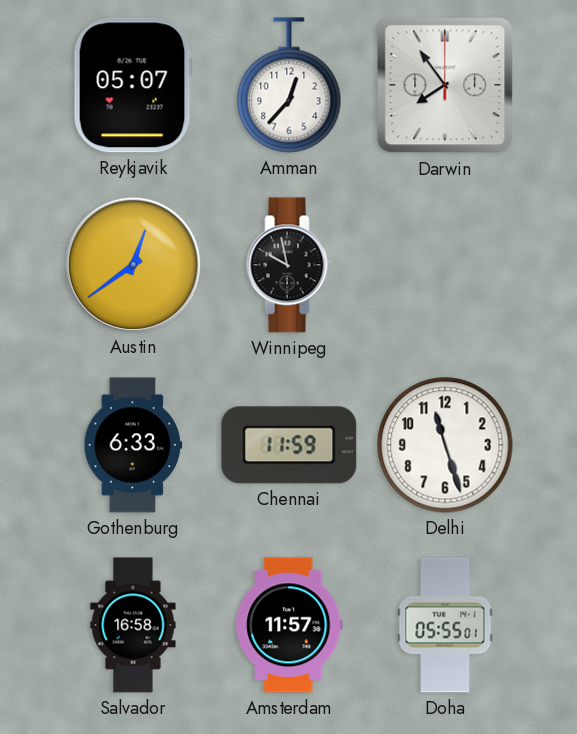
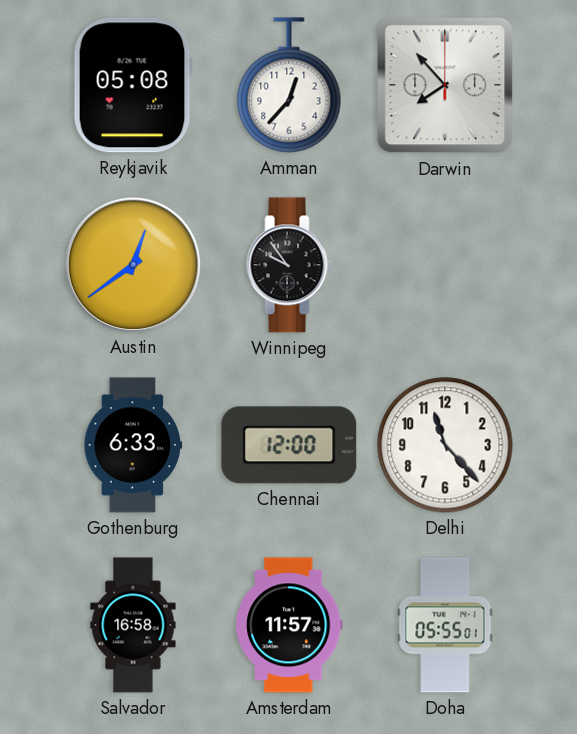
Reykjavik: 05:07 -> 05:08 (133, 85)
Darwin: 7:54 -> 7:53 (445, 85)
Winnipeg: 9:58 -> 9:54 (289, 265)
Chennai: 11:59 -> 12:00 (289, 445)
Delhi: 11:27 -> 11:23 (445, 445)
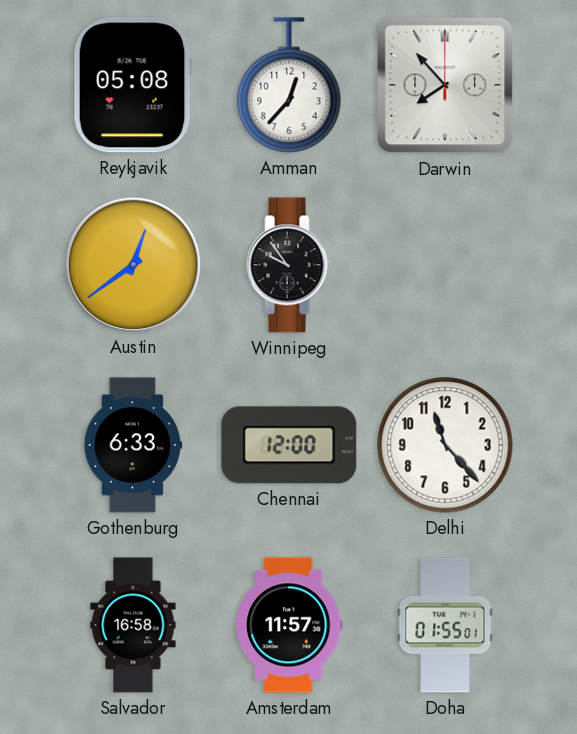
Doha: 05:55 -> 01:55 (445, 625)
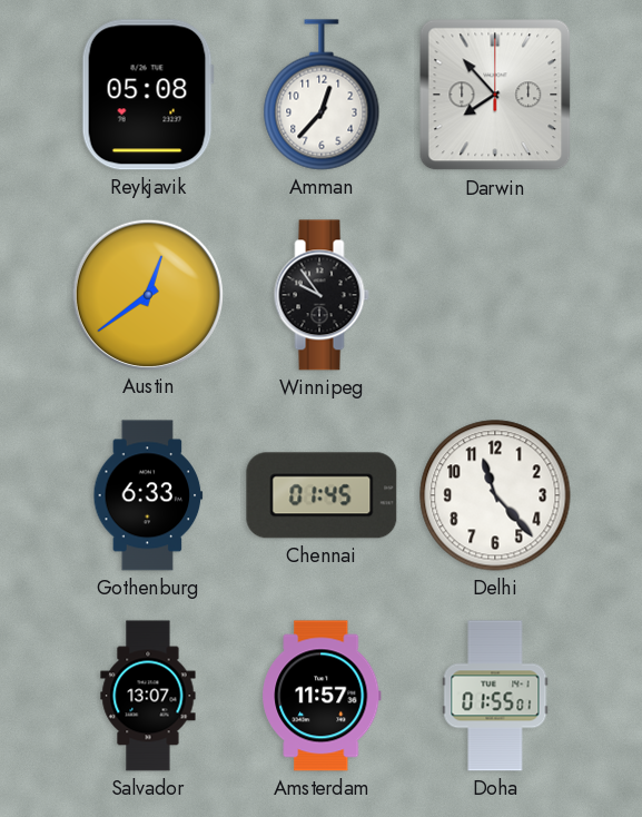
Chennai: 12:00 -> 01:45 (322, 495)
Salvador: 16:58 -> 13:07 (148, 696)
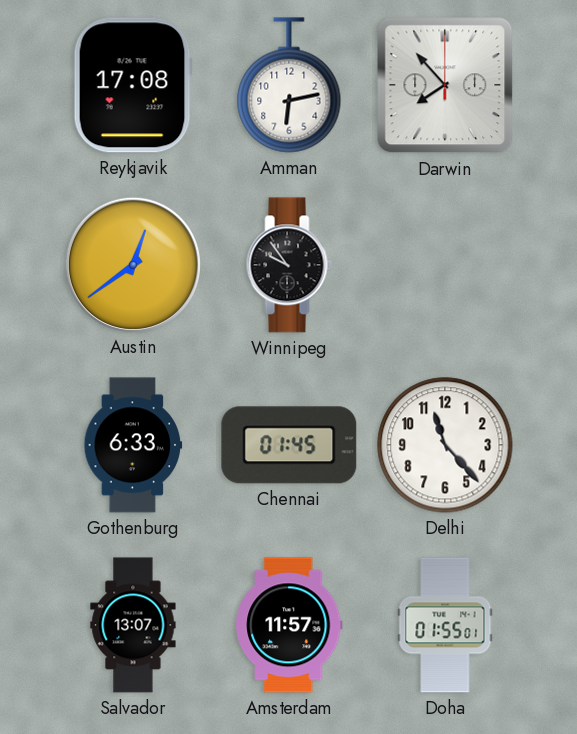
Reykjavik: 05:08 -> 17:08 (133, 85)
Amman: 12:37 -> 6:13 (289, 85)
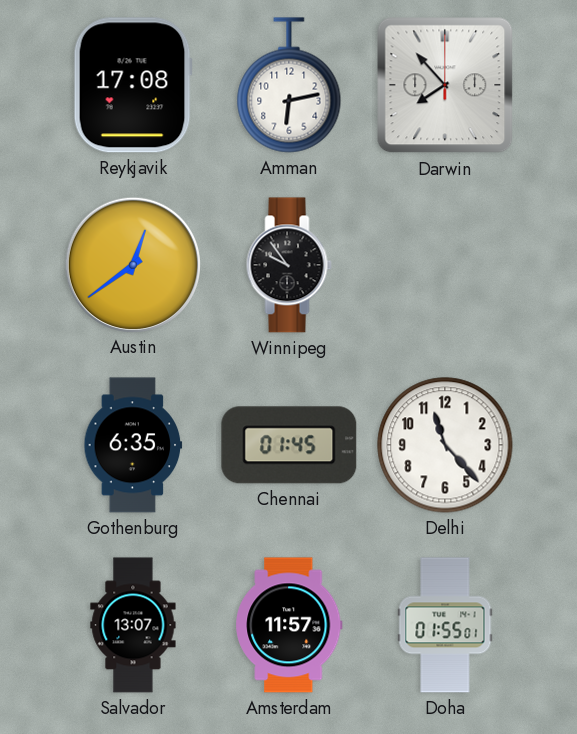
Gothenburg: 6:33 -> 6:35 (133, 445)
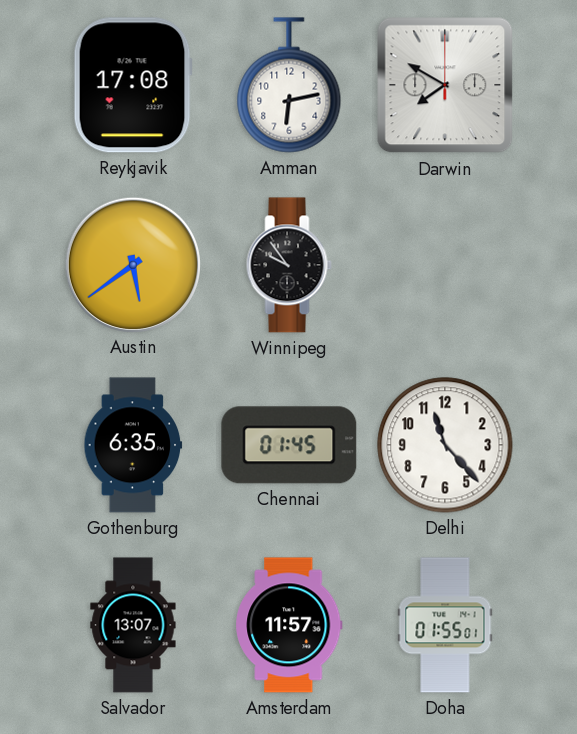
Darwin: 7:53 -> 7:50 (445, 85)
Austin: 12:39 -> 5:39 (132, 264)
